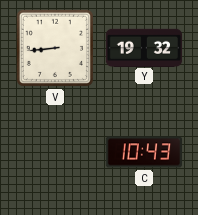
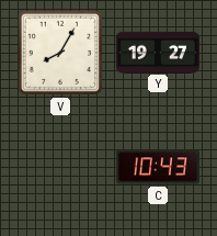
V: 8:44 -> 8:05 (60, 53)
Y: 19:32 -> 19:27 (158, 52)
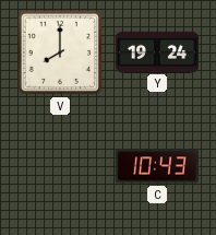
V: 8:05 -> 8:00 (60, 52)
Y: 19:27 -> 19:24 (157, 51)
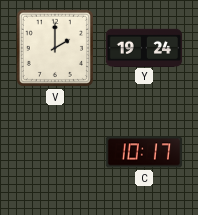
V: 8:00 -> 2:00 (55, 48)
C: 10:43 -> 10:17 (144, 152)
